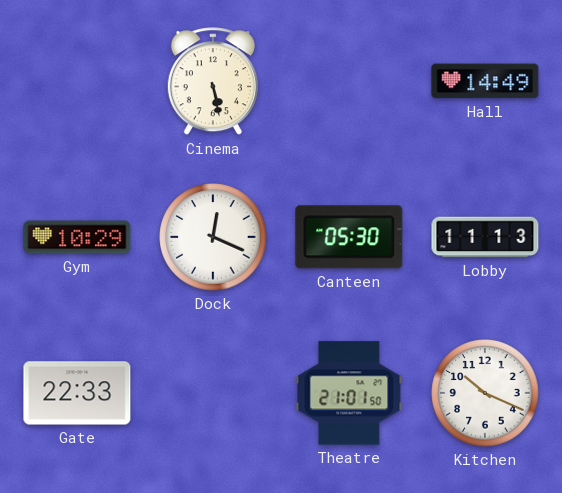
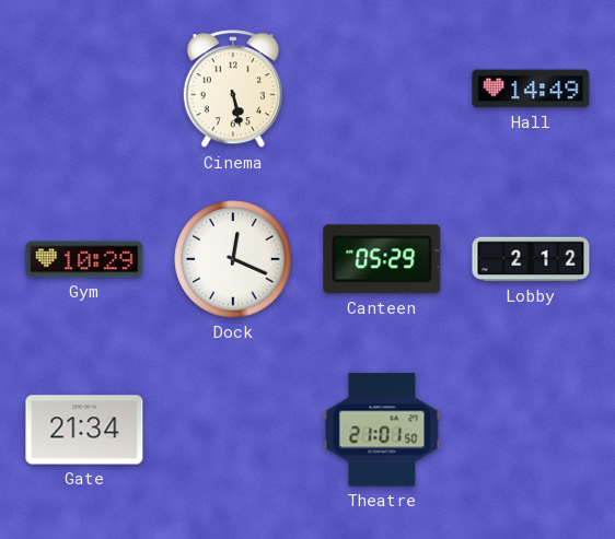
Canteen: 05:30 -> 05:29 (382, 259)
Lobby: 11:13 -> 2:12 (531, 259)
Gate: 22:33 -> 21:34 (84, 430)
Kitchen: 10:19 -> none (485, 393)
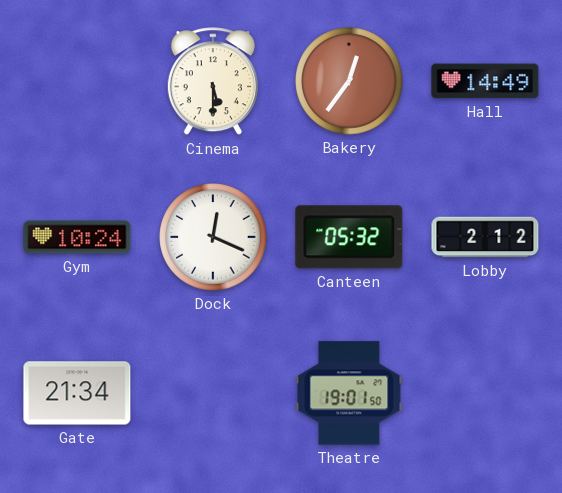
Cinema: 5:28 -> 5:30 (213, 82)
Bakery: none -> 12:36 (349, 81)
Gym: 10:29 -> 10:24 (77, 237)
Canteen: 05:29 -> 05:32 (349, 237)
Theatre: 21:01 -> 19:01 (349, 393)
